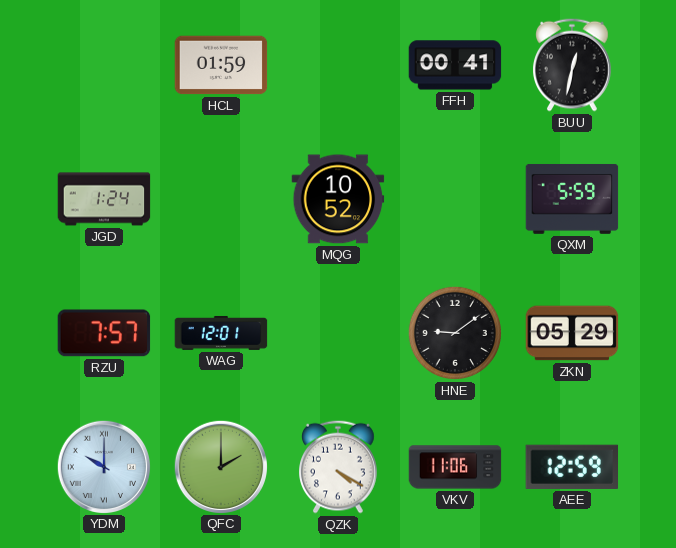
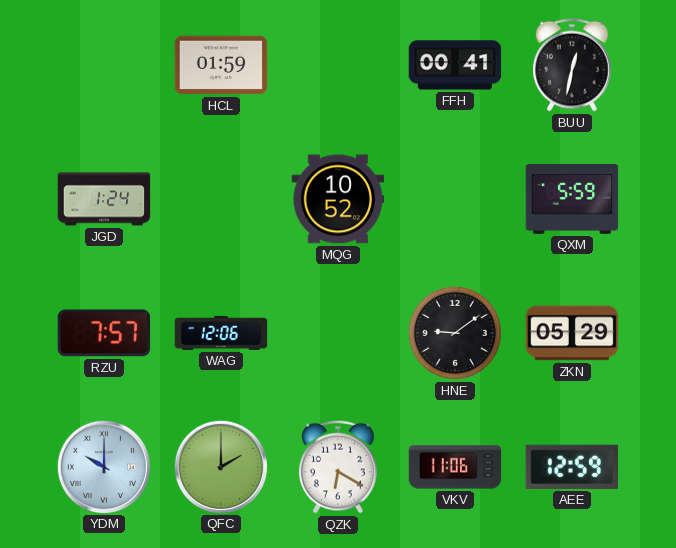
WAG: 12:01 -> 12:06 (221, 333)
QZK: 4:20 -> 6:20 (339, 467)
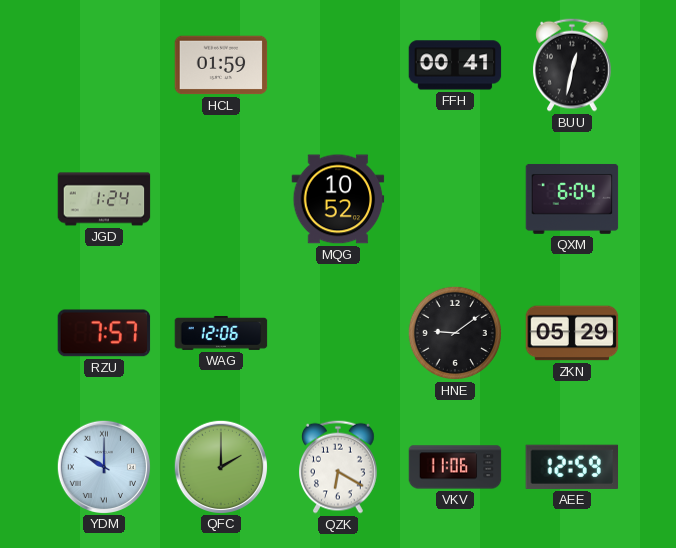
QXM: 5:59 -> 6:04 (572, 199)
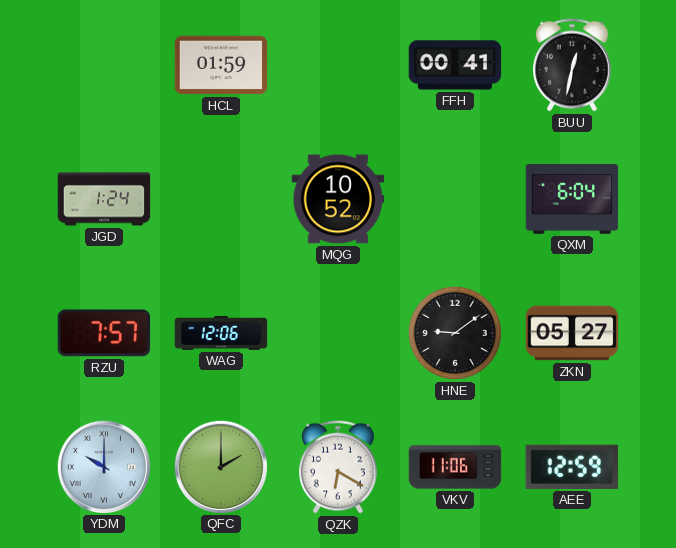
ZKN: 05:29 -> 05:27 (572, 333)
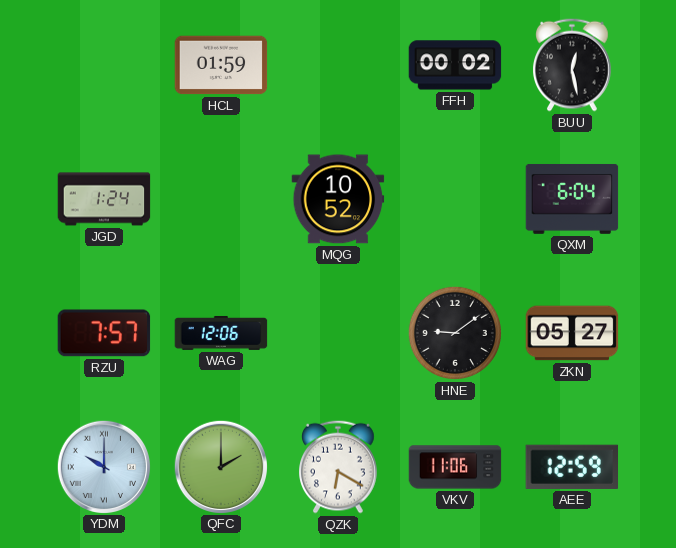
FFH: 00:41 -> 00:02 (455, 65)
BUU: 12:32 -> 12:28 (573, 65)
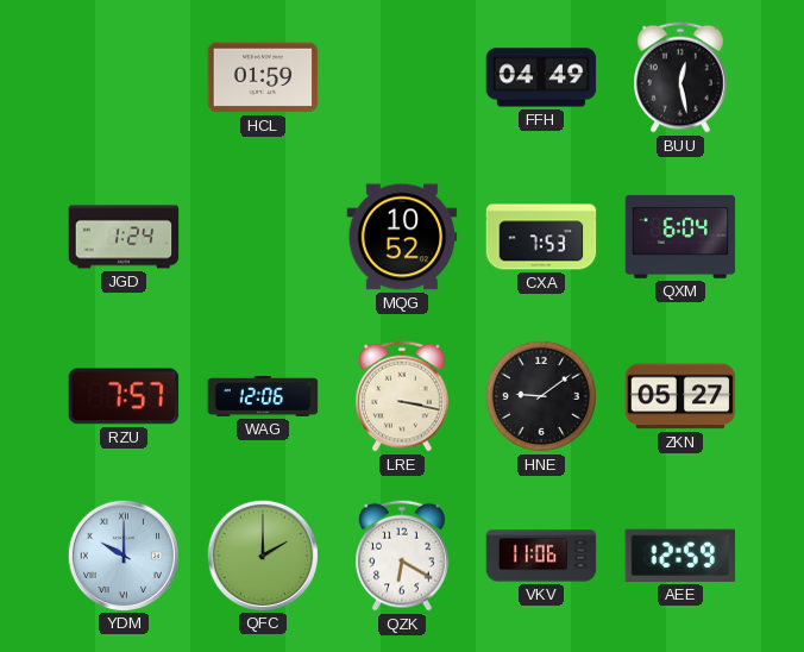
FFH: 00:02 -> 04:49 (541, 77)
CXA: none -> 7:53 (541, 237)
LRE: none -> 3:17 (403, 396)
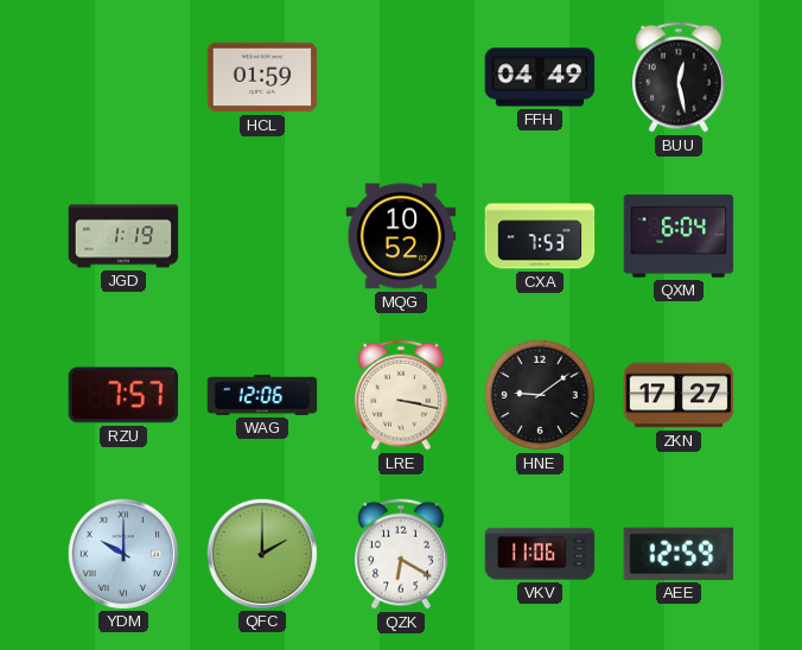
JGD: 1:24 -> 1:19 (123, 236)
ZKN: 05:27 -> 17:27 (679, 395)
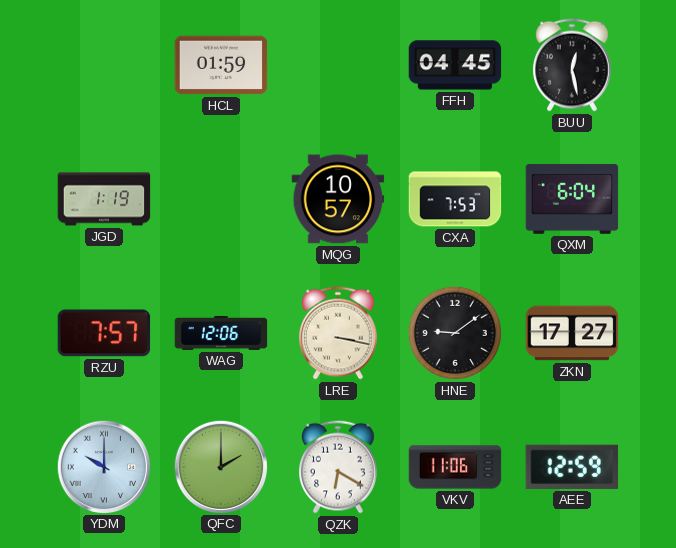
FFH: 04:49 -> 04:45 (455, 65)
MQG: 10:52 -> 10:57 (338, 199)
